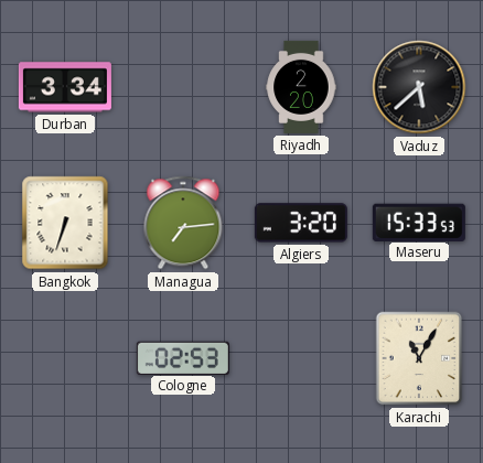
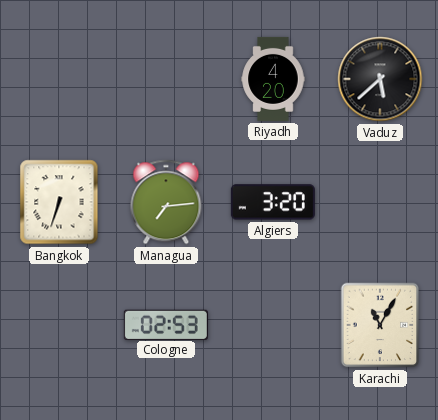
Durban: 3:34 -> none (65, 87)
Riyadh: 2:20 -> 4:20 (273, 79)
Maseru: 15:33 -> none (419, 222)
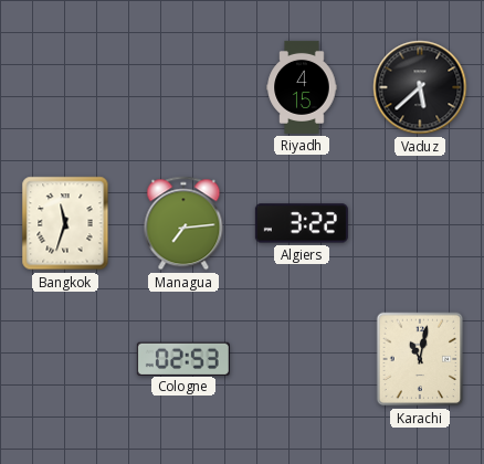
Riyadh: 4:20 -> 4:15 (302, 87)
Bangkok: 6:33 -> 11:33 (65, 223)
Algiers: 3:20 -> 3:22 (302, 223)
Karachi: 11:05 -> 11:02 (420, 359)
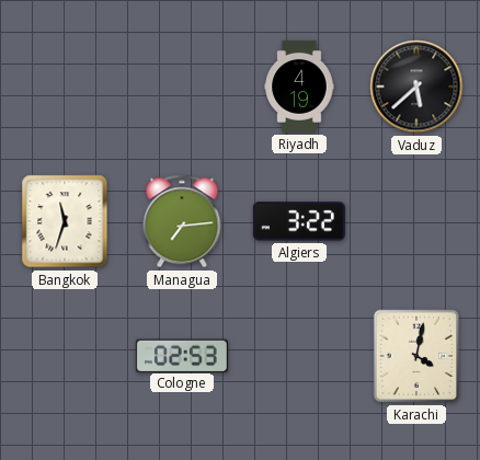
Riyadh: 4:15 -> 4:19 (299, 87)
Karachi: 11:02 -> 4:02 (416, 356)
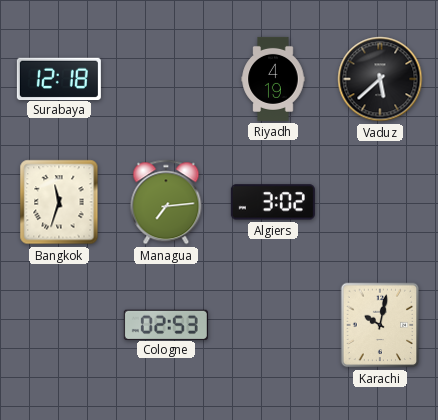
Surabaya: none -> 12:18 (59, 78)
Algiers: 3:22 -> 3:02 (273, 202)
Karachi: 4:02 -> 10:02 (380, 325)
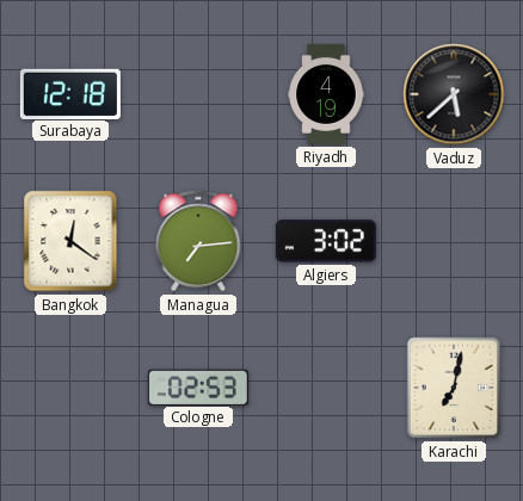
Bangkok: 11:33 -> 12:21 (70, 241)
Karachi: 10:02 -> 7:02 (454, 388)
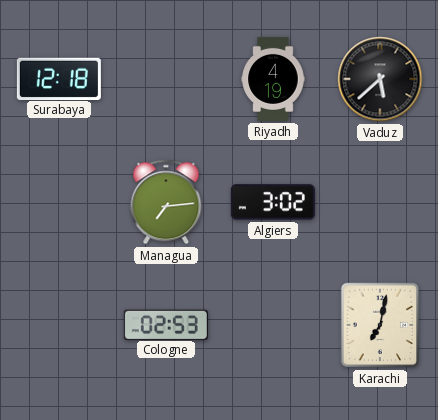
Bangkok: 12:21 -> none (70, 241)
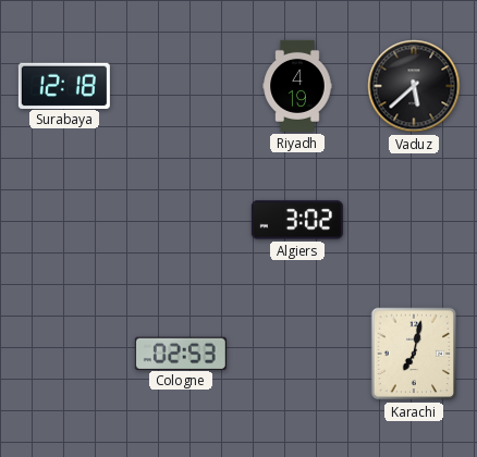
Managua: 7:14 -> none (166, 202)
